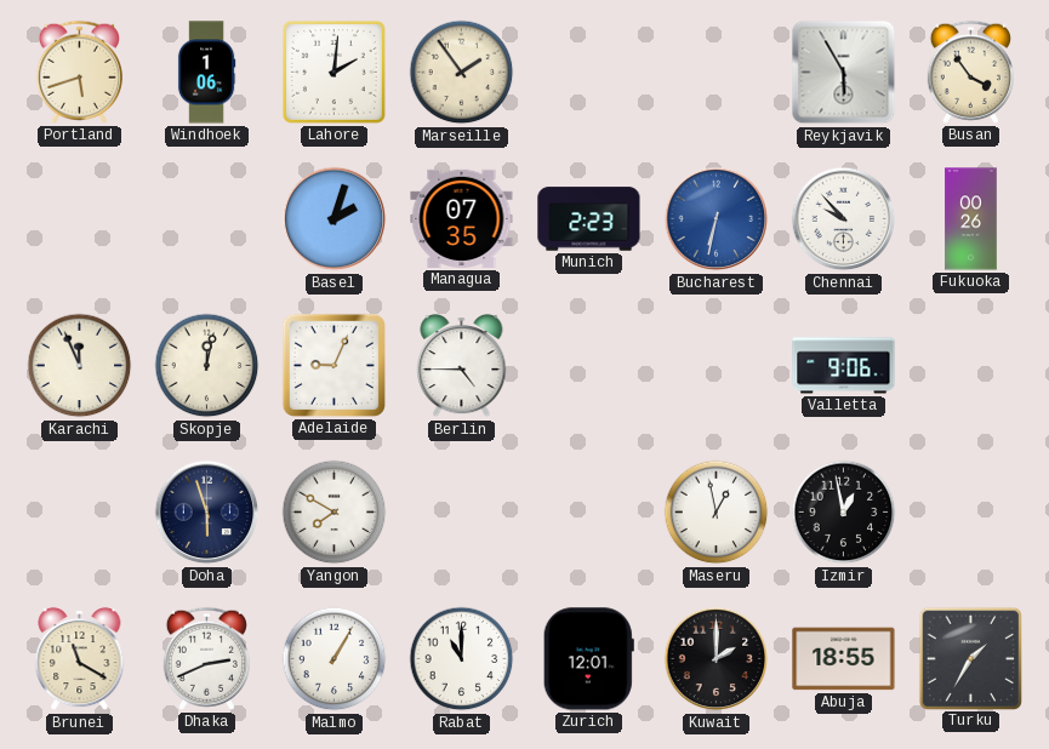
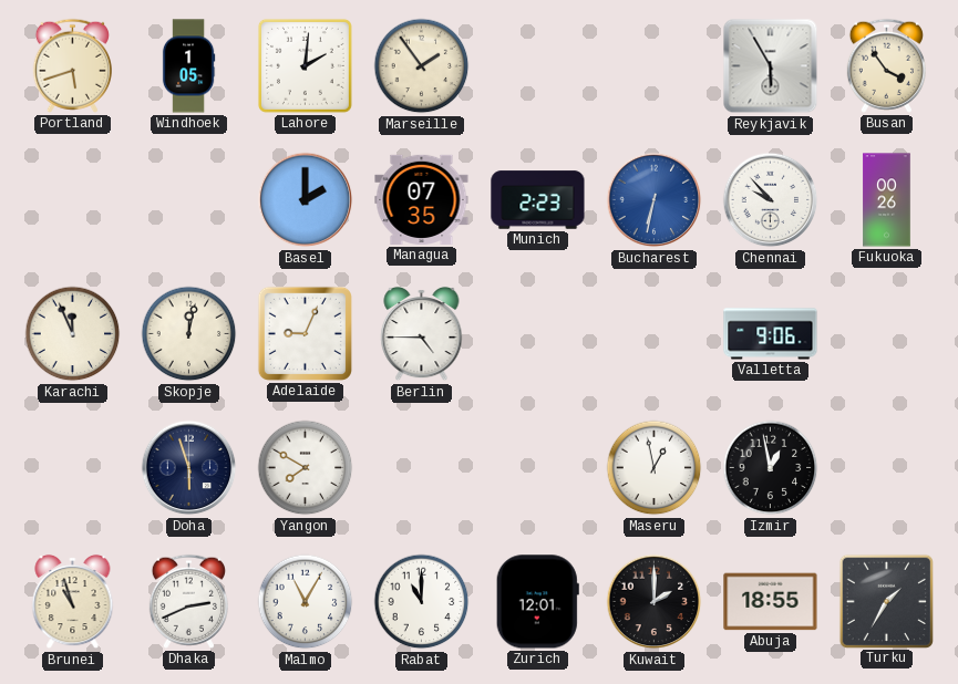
Windhoek: 1:06 -> 1:05 (188, 66)
Basel: 2:03 -> 2:00 (306, 200)
Brunei: 11:20 -> 10:57 (73, 602)
Malmo: 1:05 -> 11:05 (306, 602)
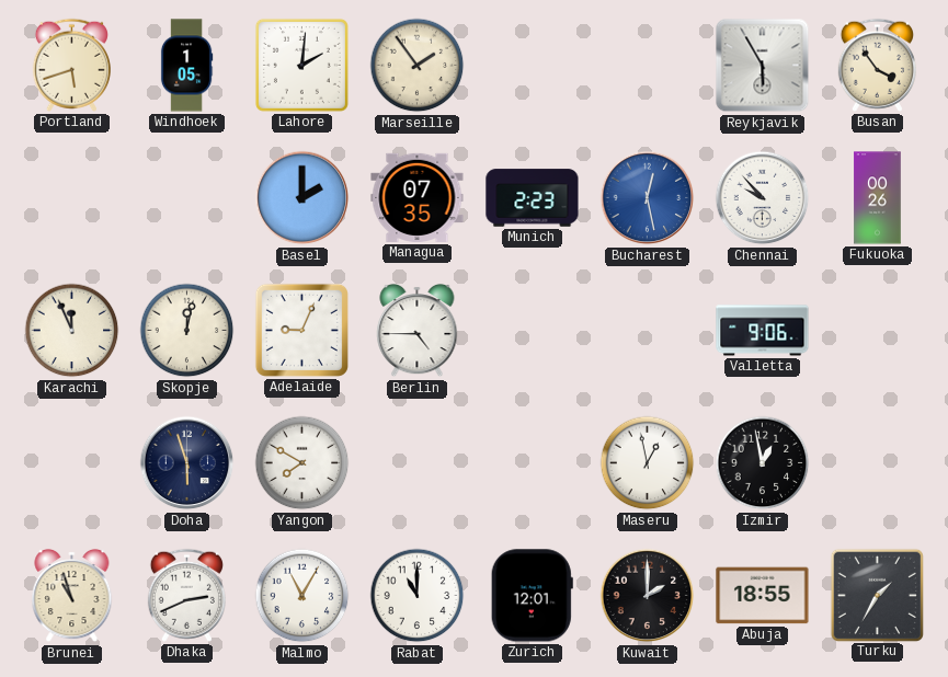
Bucharest: 6:32 -> 12:28 (648, 198)
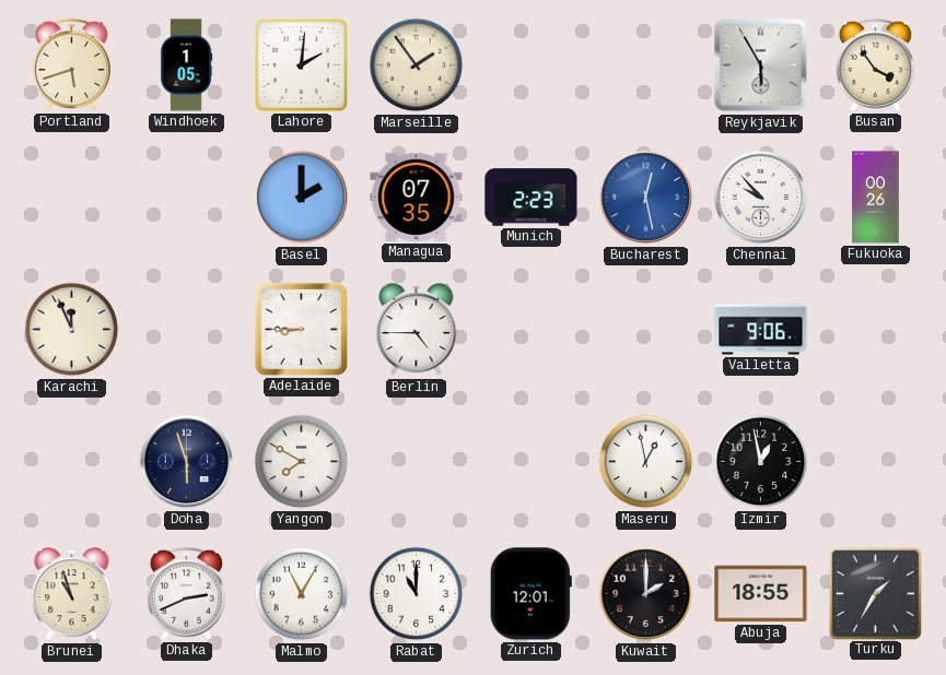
Skopje: 12:02 -> none (187, 331)
Adelaide: 9:04 -> 8:45 (301, 329)
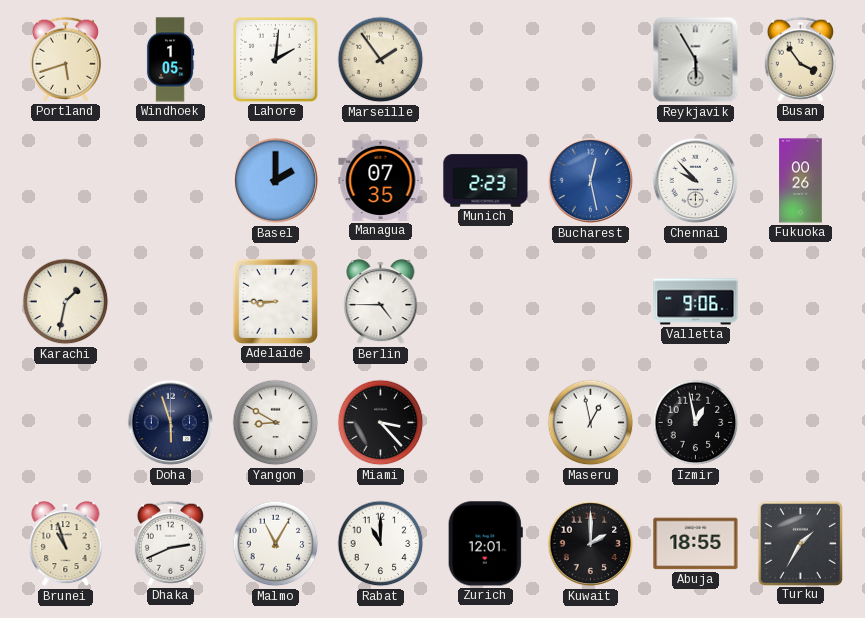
Karachi: 11:56 -> 1:32 (66, 302)
Yangon: 7:50 -> 8:50 (276, 423)
Miami: none -> 3:23 (381, 423)
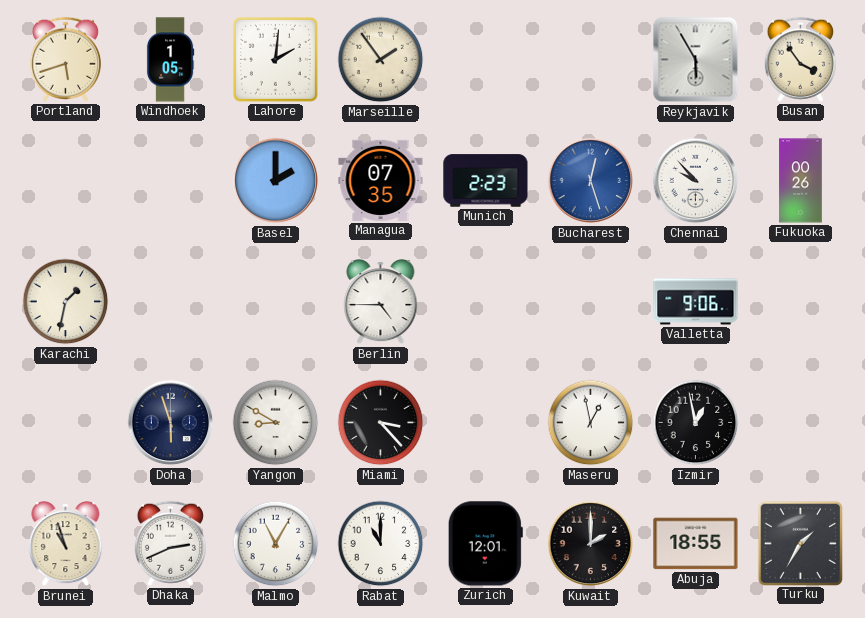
Bucharest: 12:28 -> 12:27 (591, 181)
Adelaide: 8:45 -> none (275, 301)
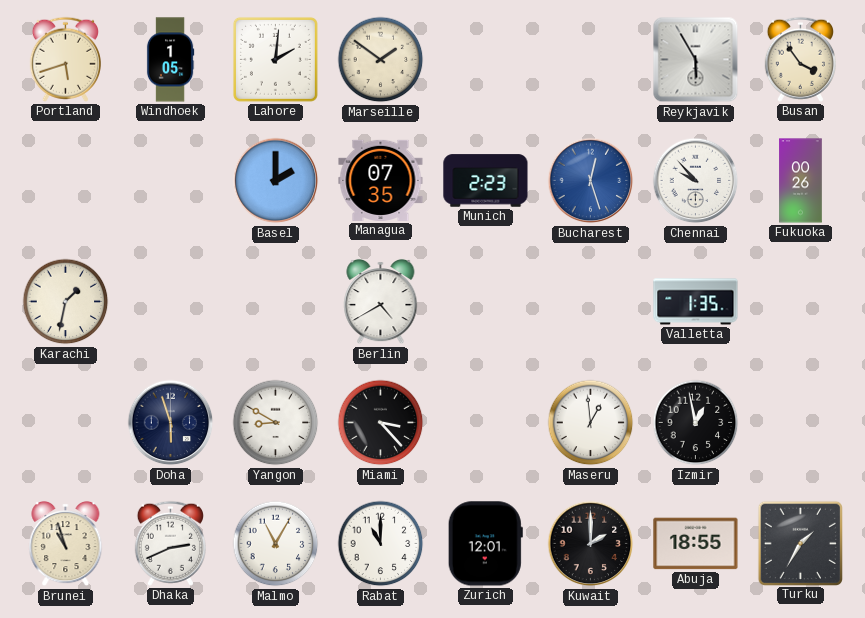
Marseille: 1:54 -> 1:51 (381, 60)
Berlin: 4:45 -> 4:40 (381, 302)
Valletta: 9:06 -> 1:35 (696, 302)
Maseru: 12:58 -> 12:59 (591, 423)
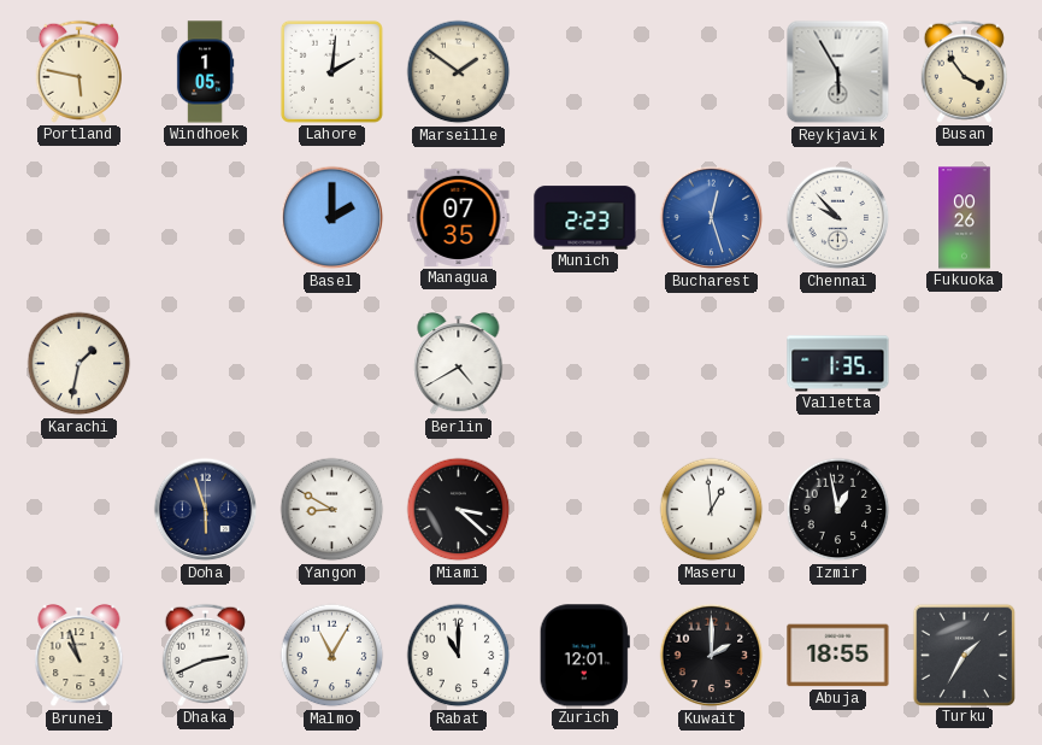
Portland: 5:42 -> 5:47 (78, 71)
Miami: 3:23 -> 3:22 (459, 510)
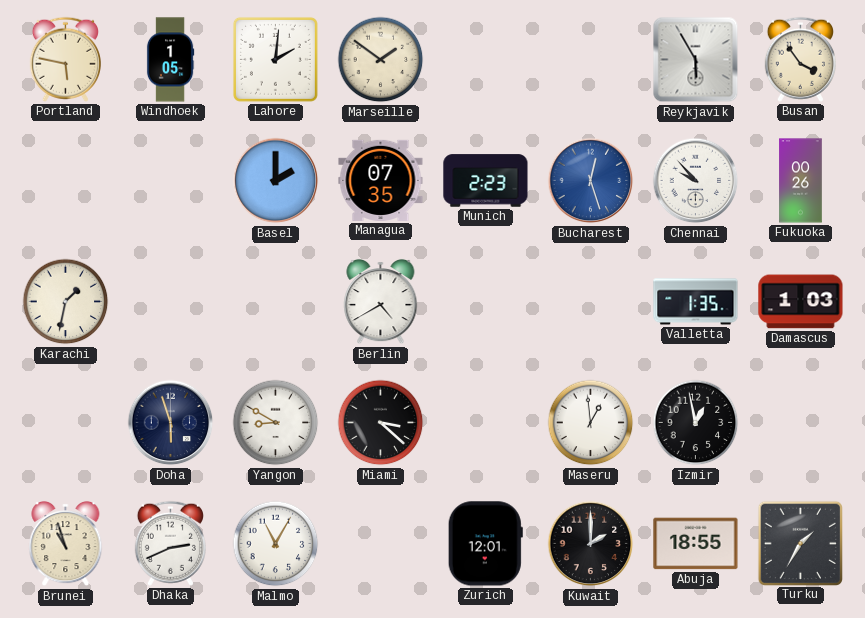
Damascus: none -> 1:03 (801, 302)
Rabat: 11:00 -> none (459, 656)
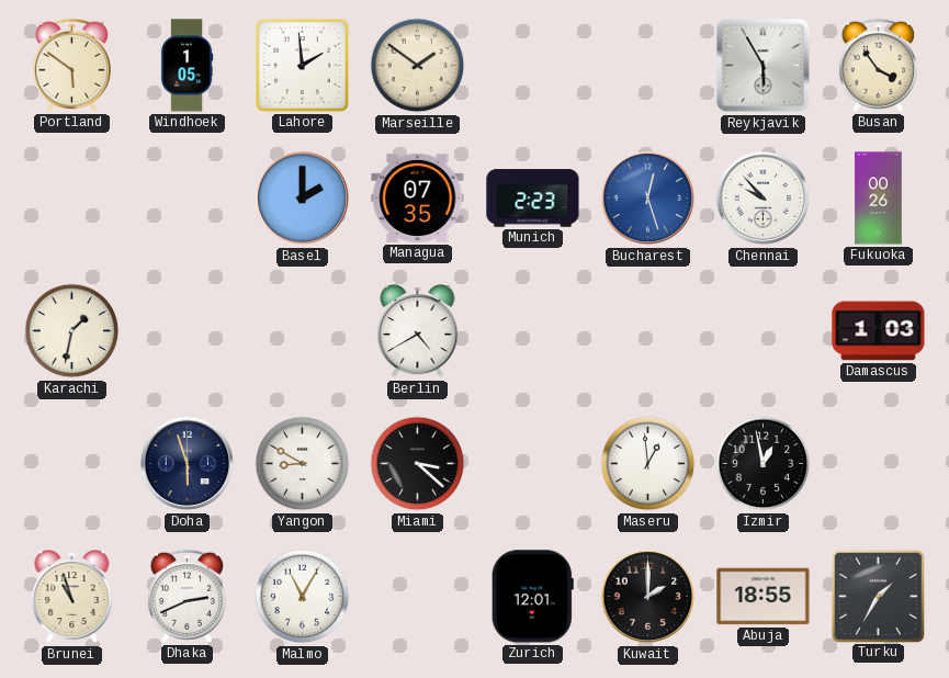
Portland: 5:47 -> 5:51 (71, 65)
Lahore: 2:01 -> 1:59 (302, 65)
Valletta: 1:35 -> none (696, 302)
